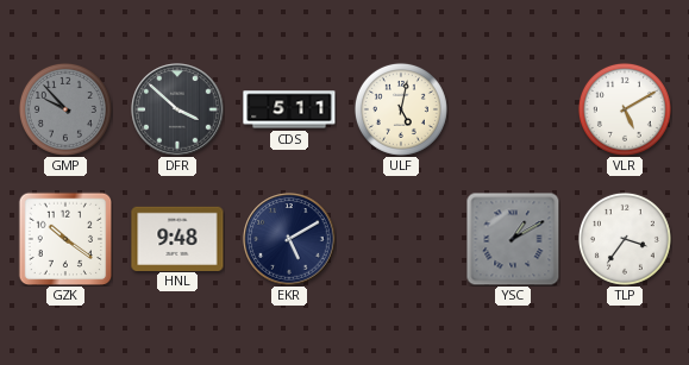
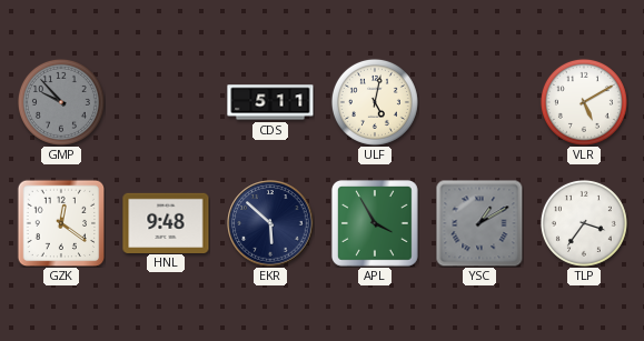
DFR: 3:52 -> none (177, 109)
GZK: 10:21 -> 12:21 (61, 223)
EKR: 5:10 -> 5:52 (270, 223)
APL: none -> 3:55 (375, 223)
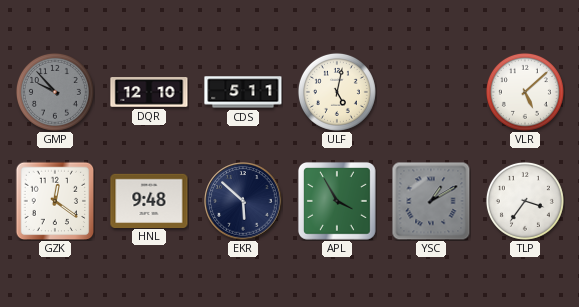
DQR: none -> 12:10 (149, 92)
VLR: 5:10 -> 5:08 (525, 92)
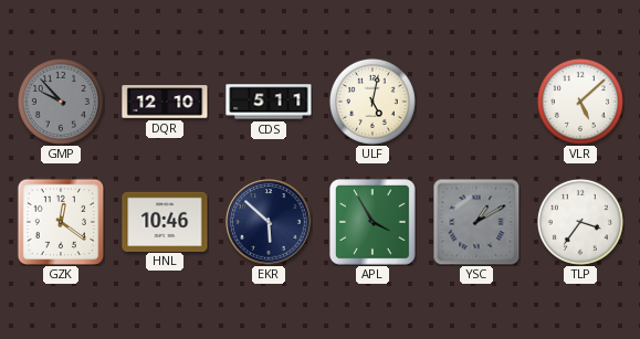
HNL: 9:48 -> 10:46 (165, 221)
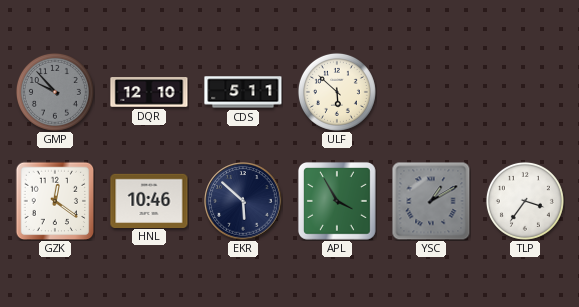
ULF: 5:02 -> 5:52 (337, 92)
VLR: 5:08 -> none (580, 102)
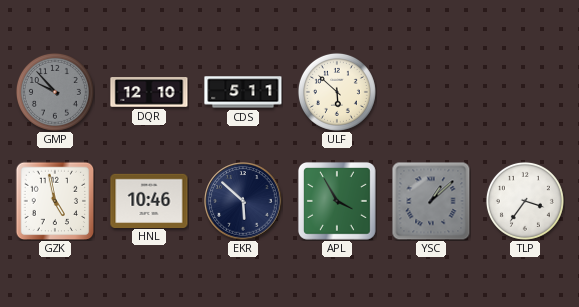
GZK: 12:21 -> 4:58 (55, 201)
YSC: 1:10 -> 1:08 (431, 201)
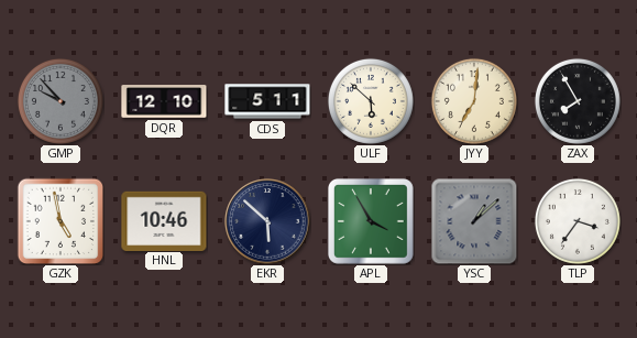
JYY: none -> 7:01 (474, 101)
ZAX: none -> 7:55 (578, 101)
